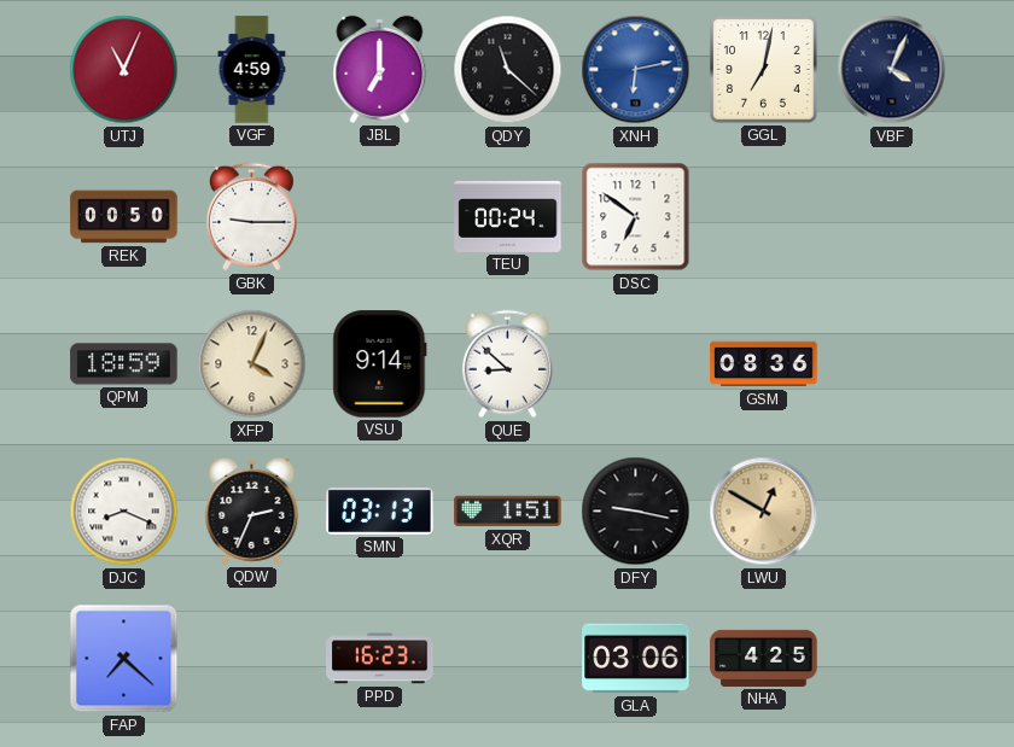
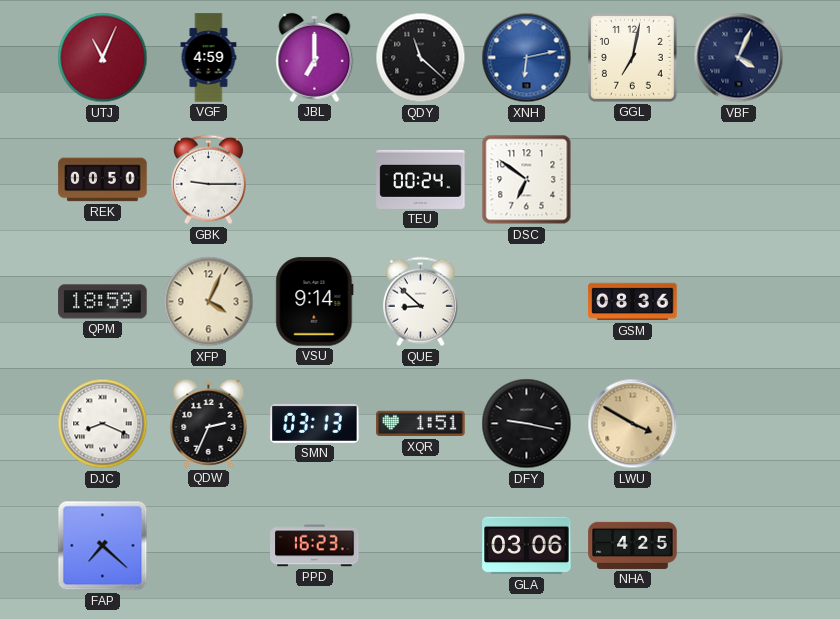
LWU: 12:50 -> 3:50 (633, 424)
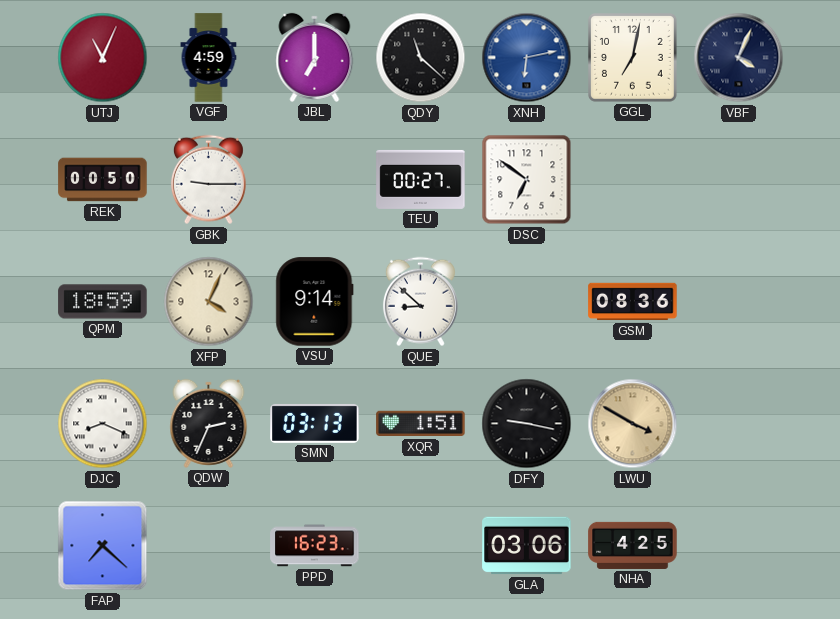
TEU: 00:24 -> 00:27 (421, 179)
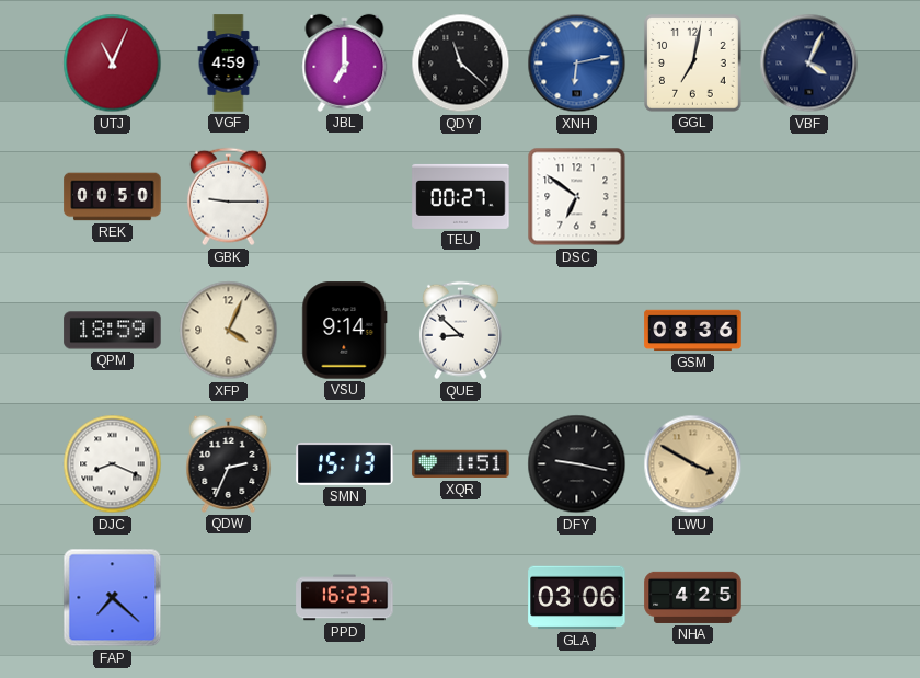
SMN: 03:13 -> 15:13 (345, 463)
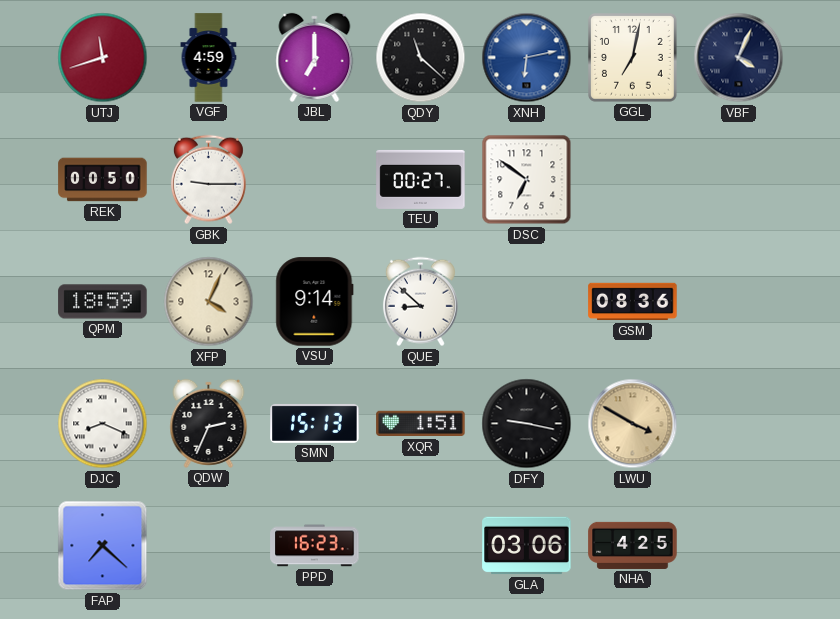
UTJ: 11:04 -> 11:42 (103, 58)
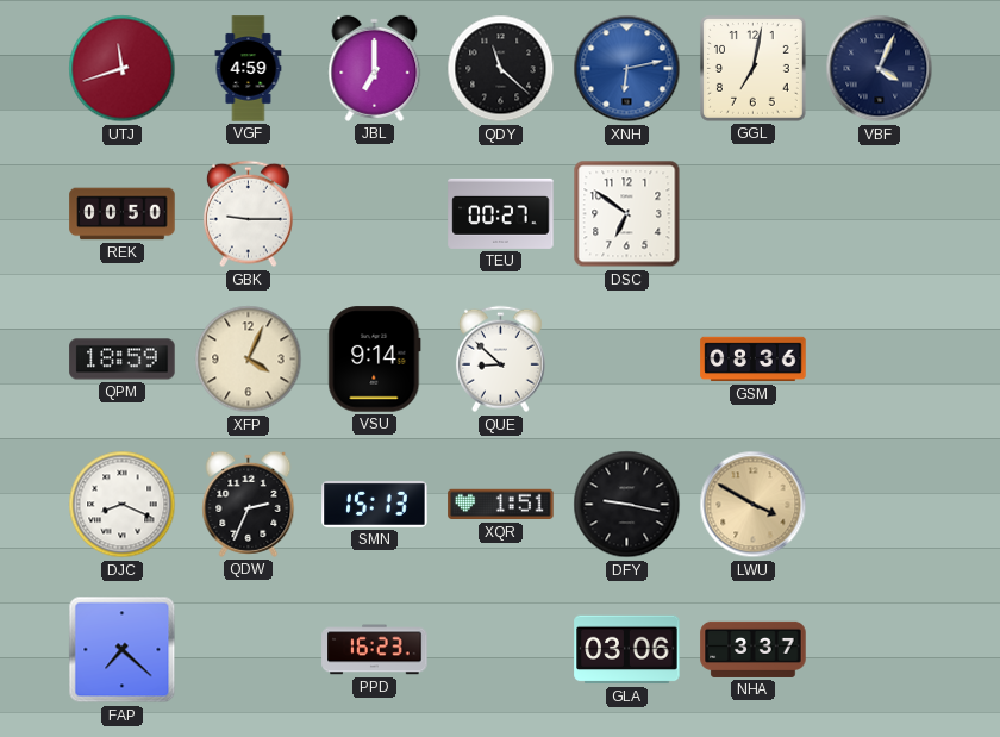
NHA: 4:25 -> 3:37 (754, 649)
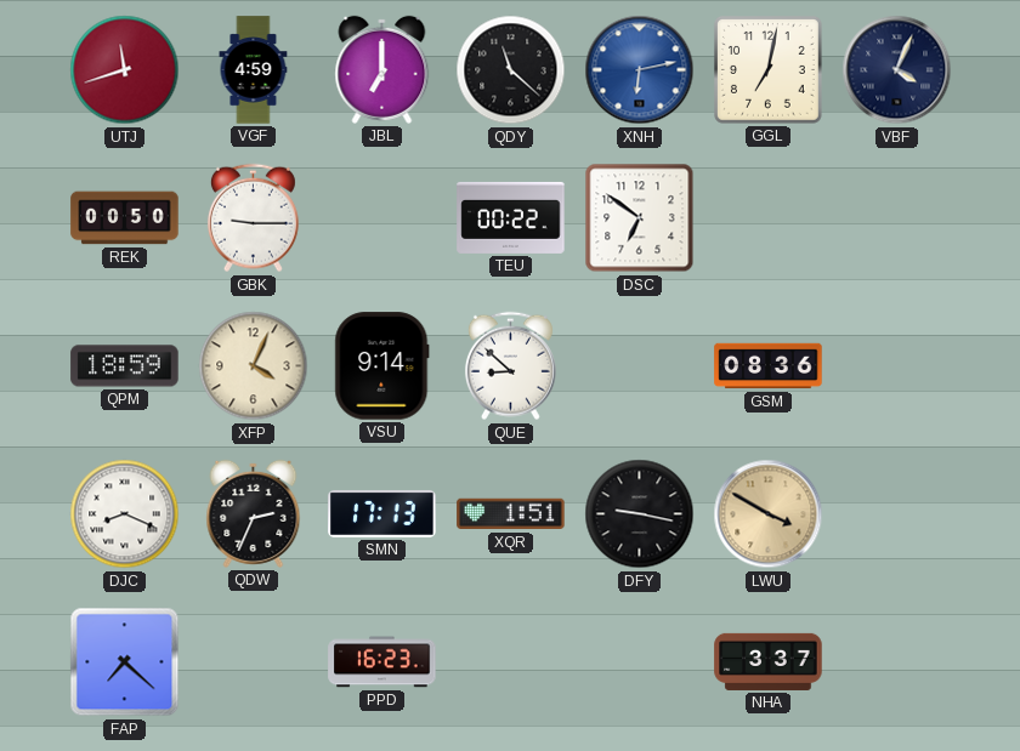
TEU: 00:27 -> 00:22 (511, 217)
SMN: 15:13 -> 17:13 (382, 513)
GLA: 03:06 -> none (627, 650)
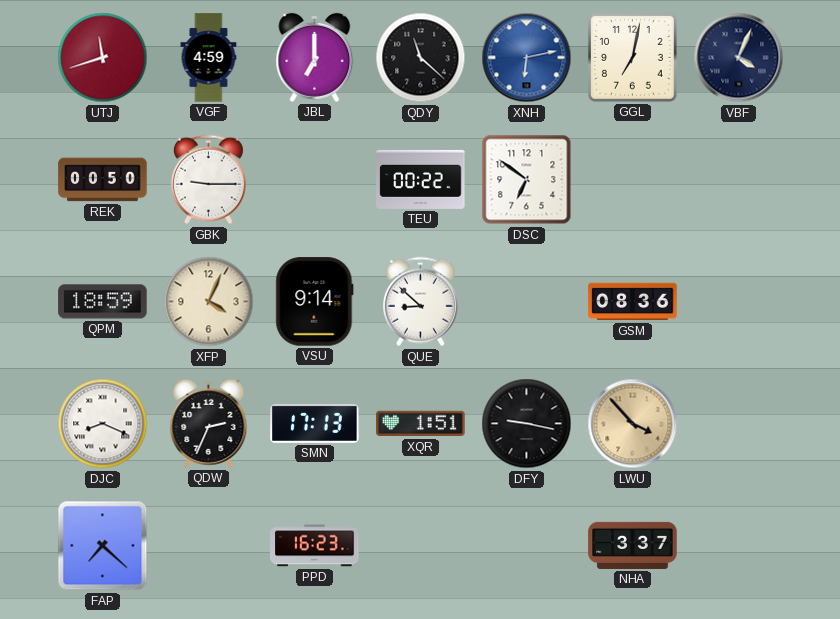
LWU: 3:50 -> 3:53 (633, 424)
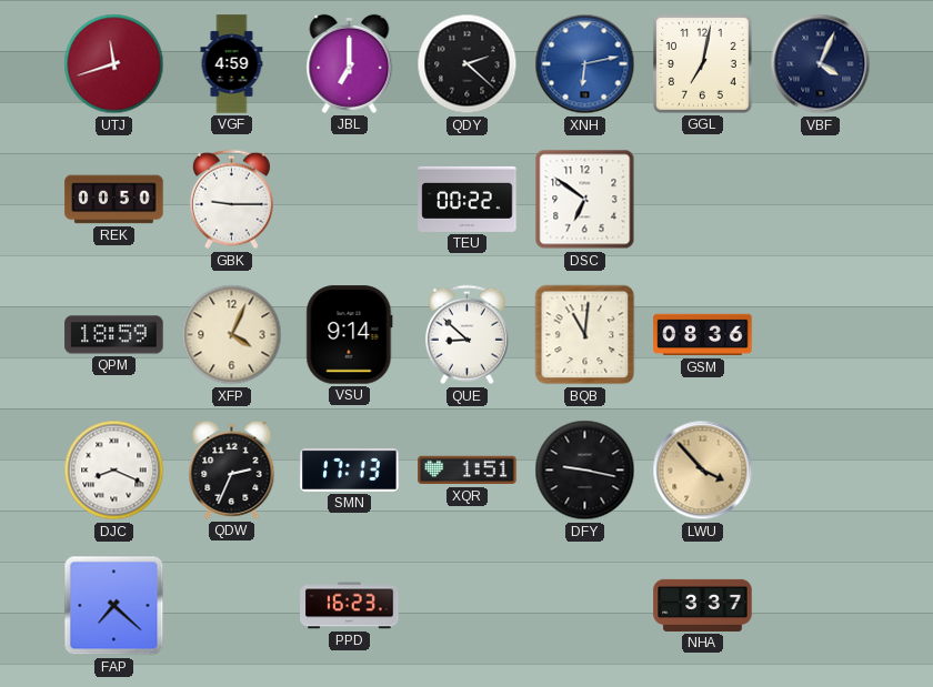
QDY: 11:22 -> 2:22 (468, 64)
BQB: none -> 11:01 (585, 335)
